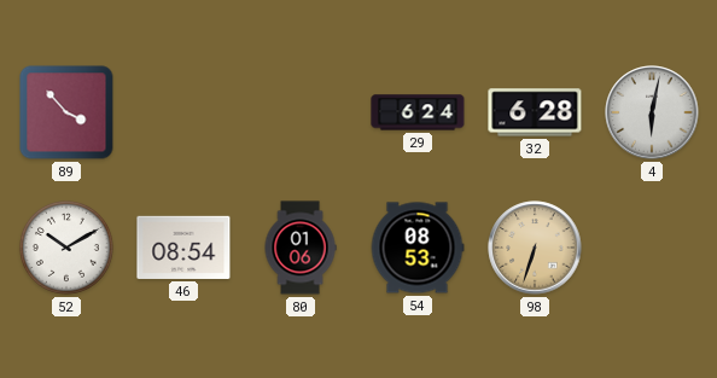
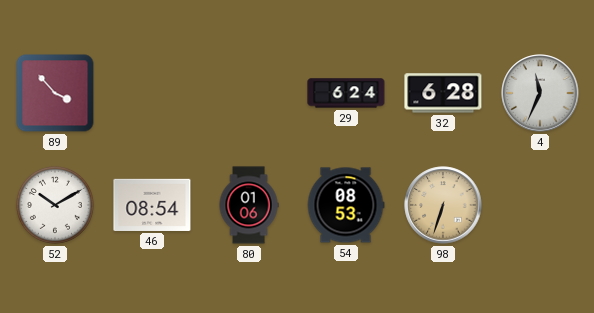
4: 6:02 -> 11:34 (540, 93)
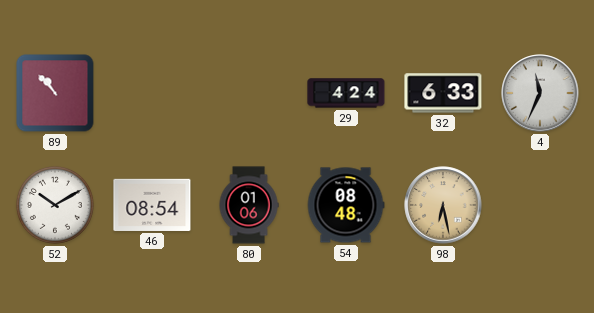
89: 3:53 -> 10:53 (55, 93)
29: 6:24 -> 4:24 (346, 93)
32: 6:28 -> 6:33 (443, 93)
54: 08:53 -> 08:48 (346, 205)
98: 6:33 -> 6:28 (443, 205)
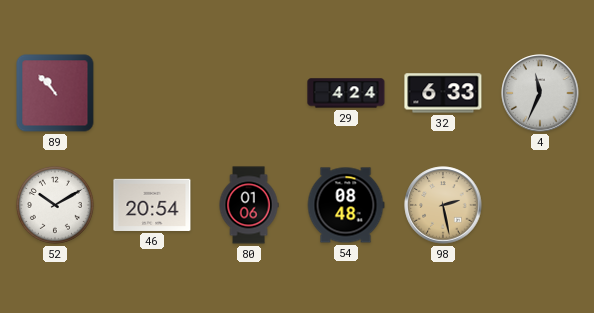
46: 08:54 -> 20:54 (152, 205)
98: 6:28 -> 2:28 (443, 205)
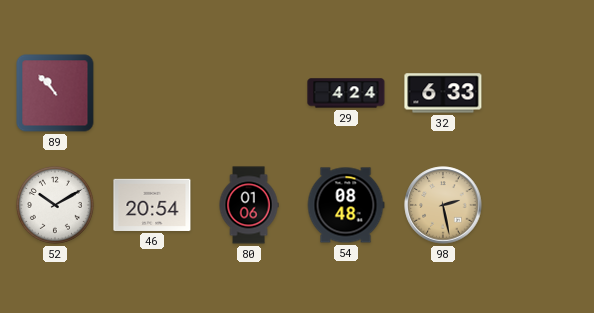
4: 11:34 -> none (540, 93)
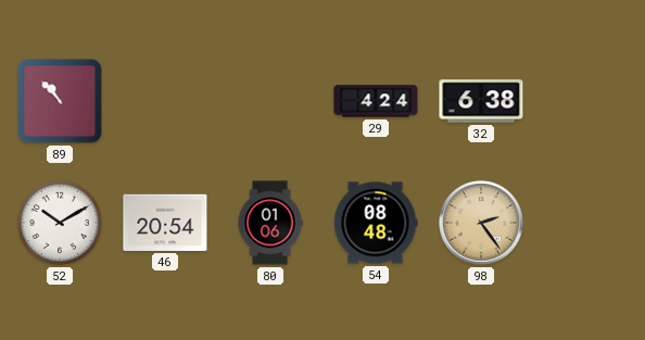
32: 6:33 -> 6:38 (481, 101)
98: 2:28 -> 2:24 (481, 223)
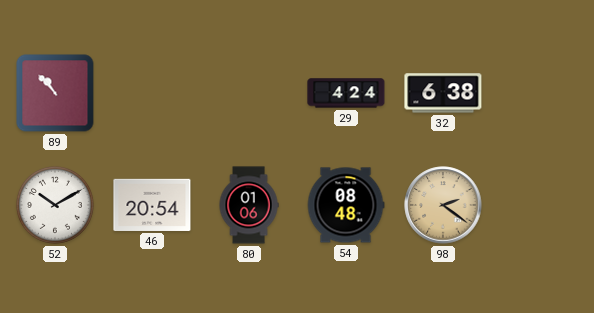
98: 2:24 -> 2:21 (443, 205)
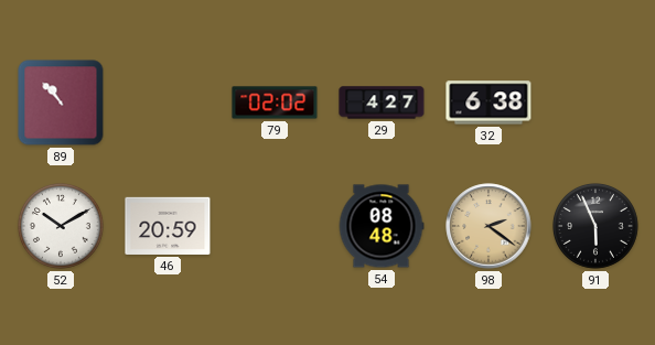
79: none -> 02:02 (275, 103)
29: 4:24 -> 4:27 (382, 103)
46: 20:54 -> 20:59 (168, 226)
80: 01:06 -> none (249, 205)
91: none -> 5:56 (597, 227)
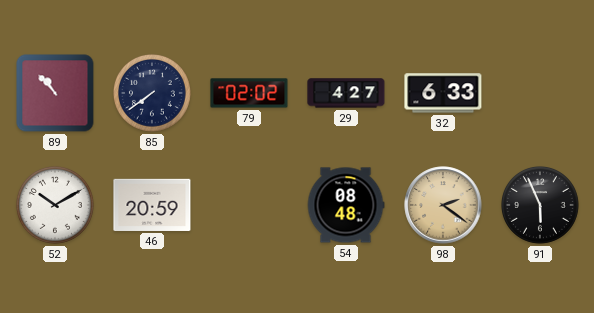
85: none -> 7:39 (153, 94)
32: 6:38 -> 6:33 (443, 93)
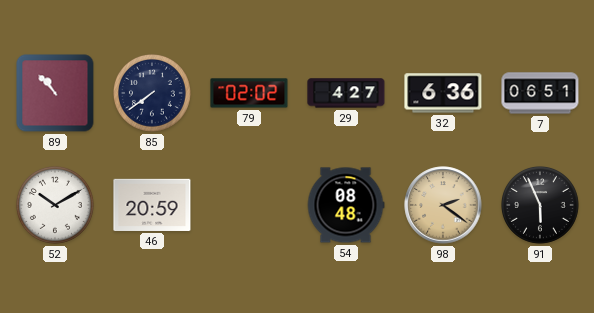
32: 6:33 -> 6:36 (443, 93)
7: none -> 06:51 (540, 93)
